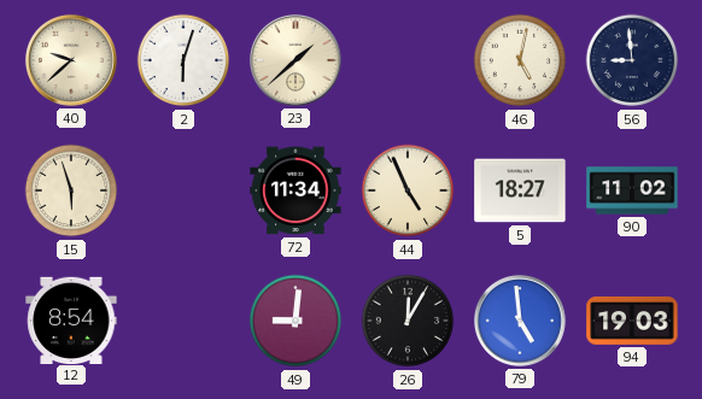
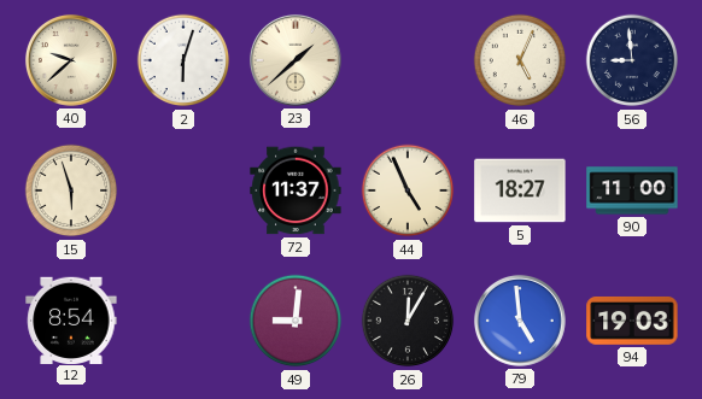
46: 5:02 -> 5:04 (520, 60)
72: 11:34 -> 11:37 (296, 190)
90: 11:02 -> 11:00 (632, 190)
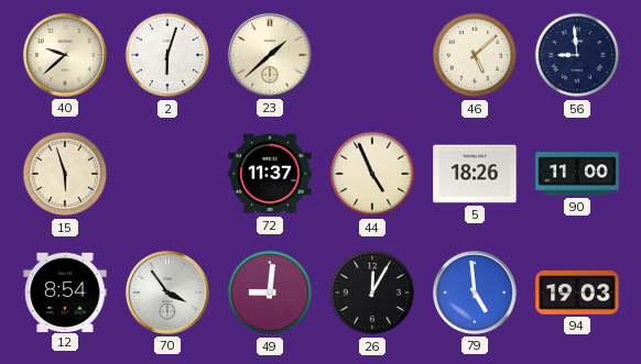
46: 5:04 -> 5:08 (475, 55)
5: 18:27 -> 18:26 (475, 174)
70: none -> 3:54 (167, 293)
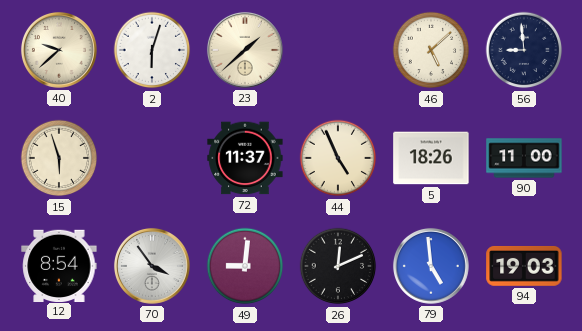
26: 12:05 -> 12:11 (338, 266)
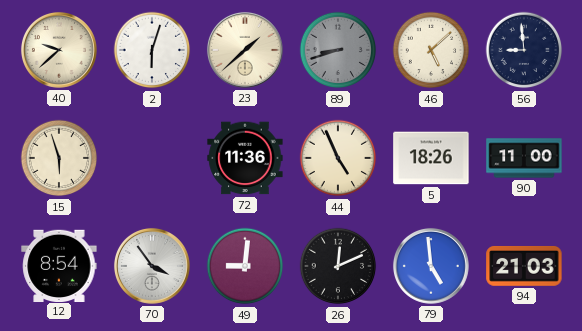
89: none -> 8:42 (338, 50)
72: 11:37 -> 11:36 (245, 158)
94: 19:03 -> 21:03 (524, 266)
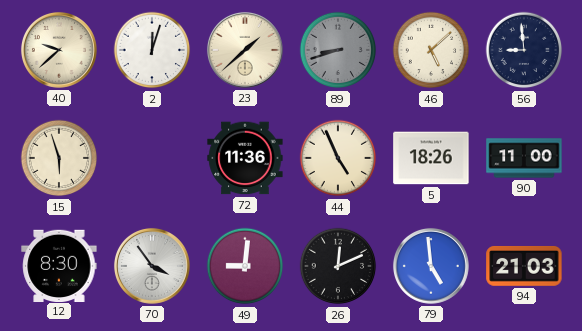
2: 6:03 -> 12:03 (152, 50)
12: 8:54 -> 8:30 (59, 265)
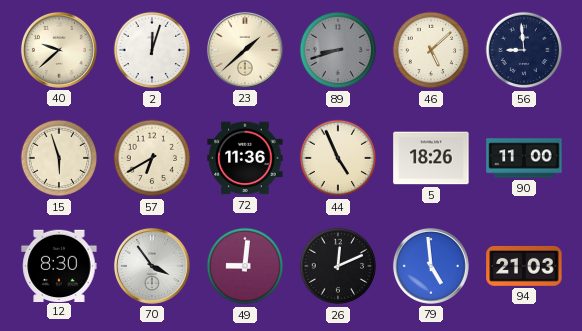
57: none -> 6:40 (152, 158)
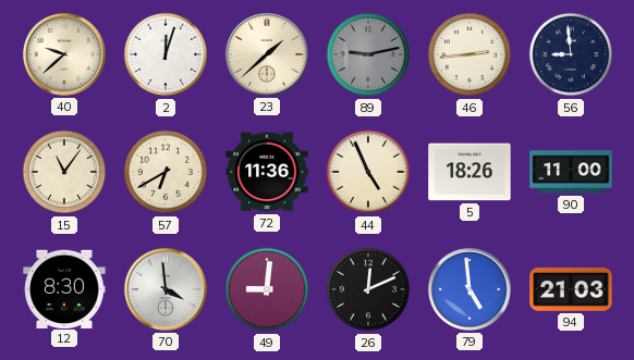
89: 8:42 -> 9:13 (368, 54)
46: 5:08 -> 2:44 (470, 54)
15: 5:57 -> 11:06 (64, 172)
70: 3:54 -> 3:59 (166, 289)
